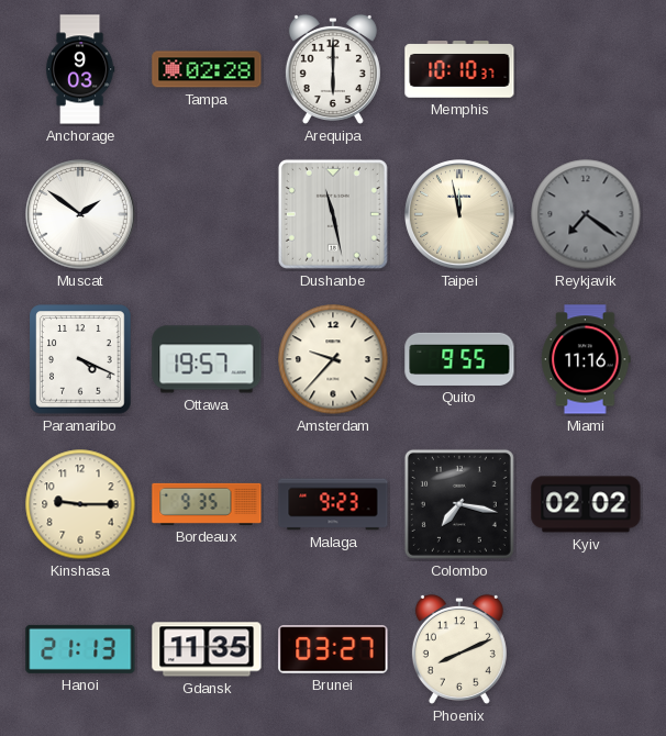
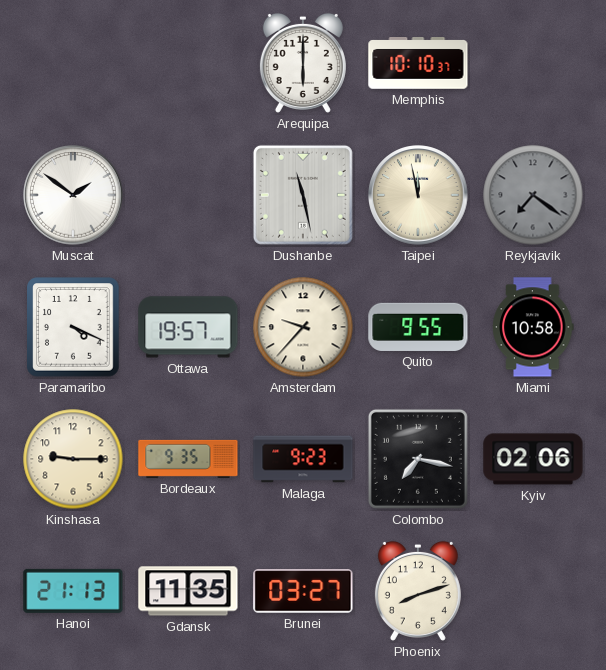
Anchorage: 9:03 -> none (80, 69)
Tampa: 02:28 -> none (207, 69)
Miami: 11:16 -> 10:58 (533, 327)
Kyiv: 02:02 -> 02:06 (533, 459)
Phoenix: 8:11 -> 8:12 (418, 591)
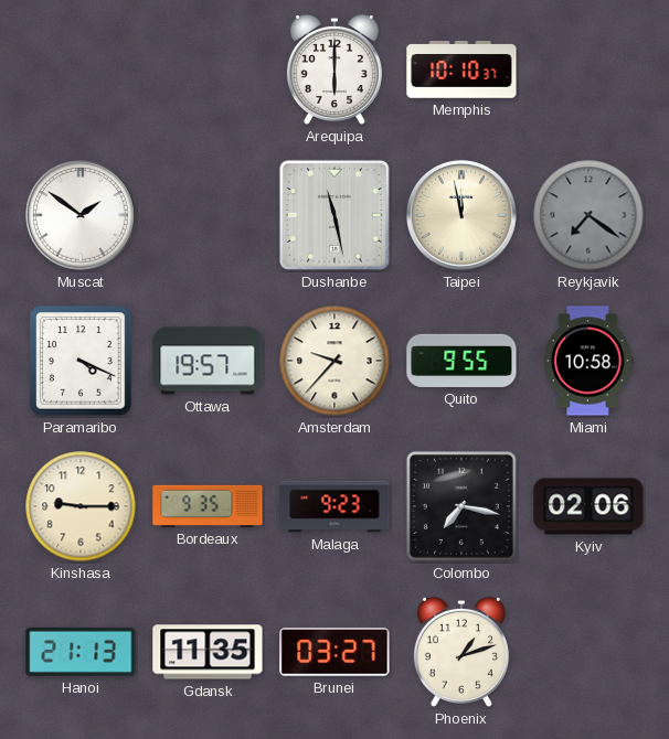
Phoenix: 8:12 -> 1:12 (461, 652)
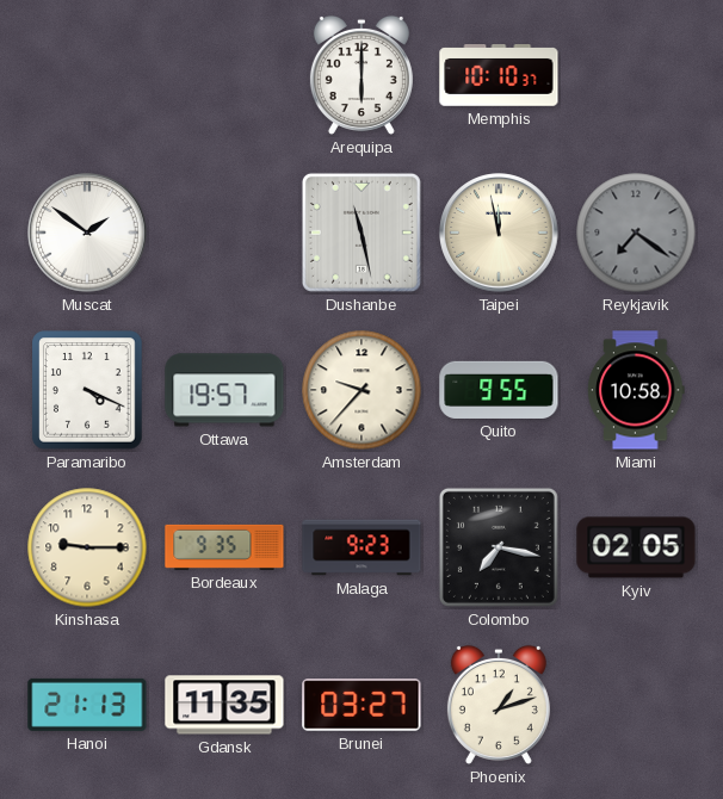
Kyiv: 02:06 -> 02:05 (636, 547)
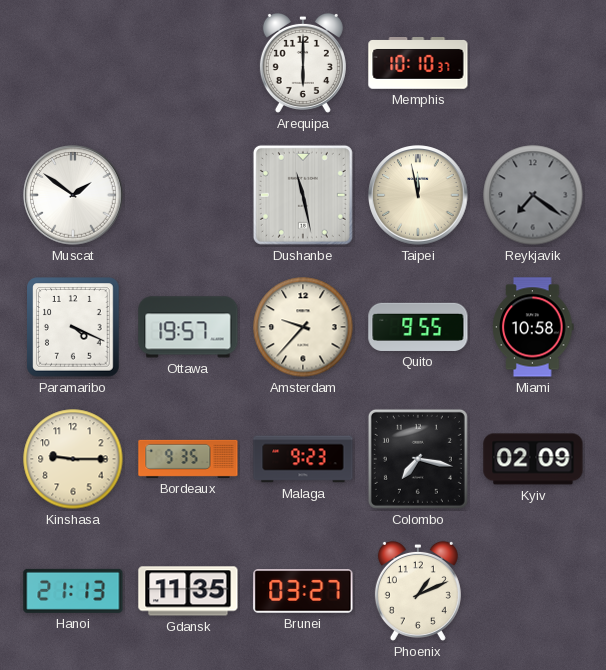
Kyiv: 02:05 -> 02:09 (533, 459)
Phoenix: 1:12 -> 1:11 (418, 591)
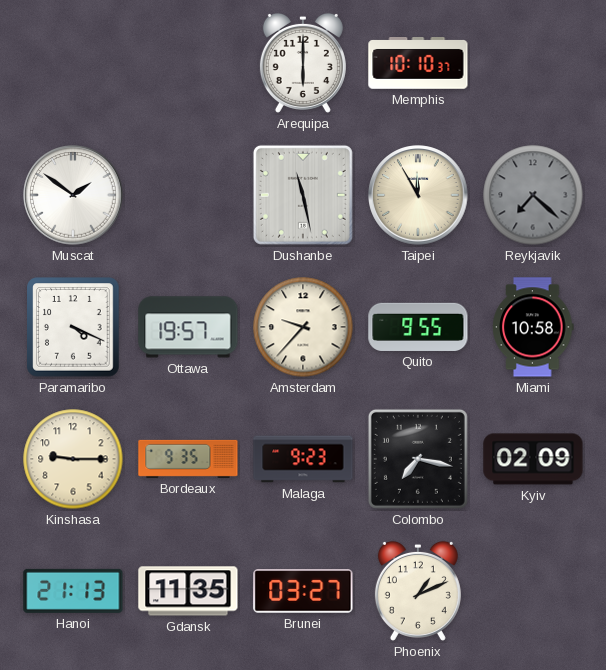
Taipei: 11:58 -> 11:55 (418, 195)
Reykjavik: 7:21 -> 7:22 (533, 195)
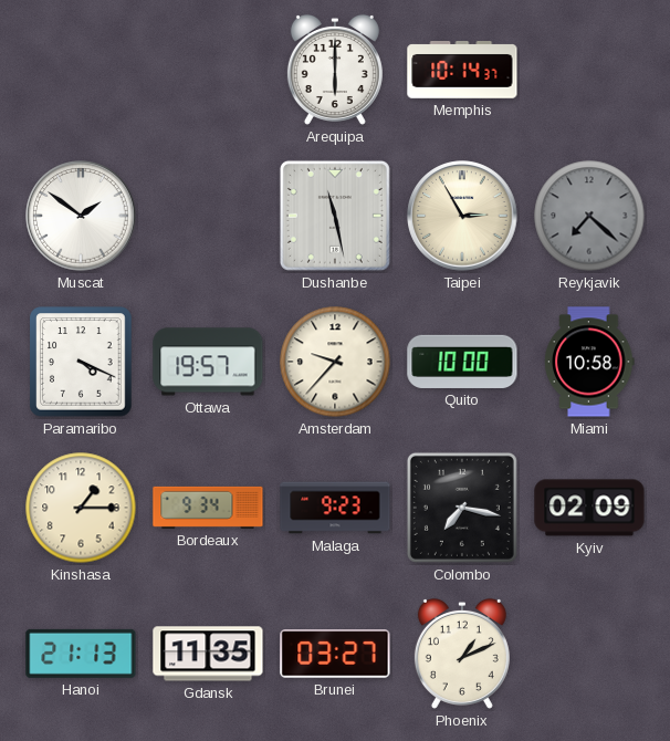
Memphis: 10:10 -> 10:14 (462, 71)
Taipei: 11:55 -> 2:55 (462, 216)
Quito: 9:55 -> 10:00 (462, 362)
Kinshasa: 9:15 -> 1:15 (81, 508)
Bordeaux: 9:35 -> 9:34 (208, 508)
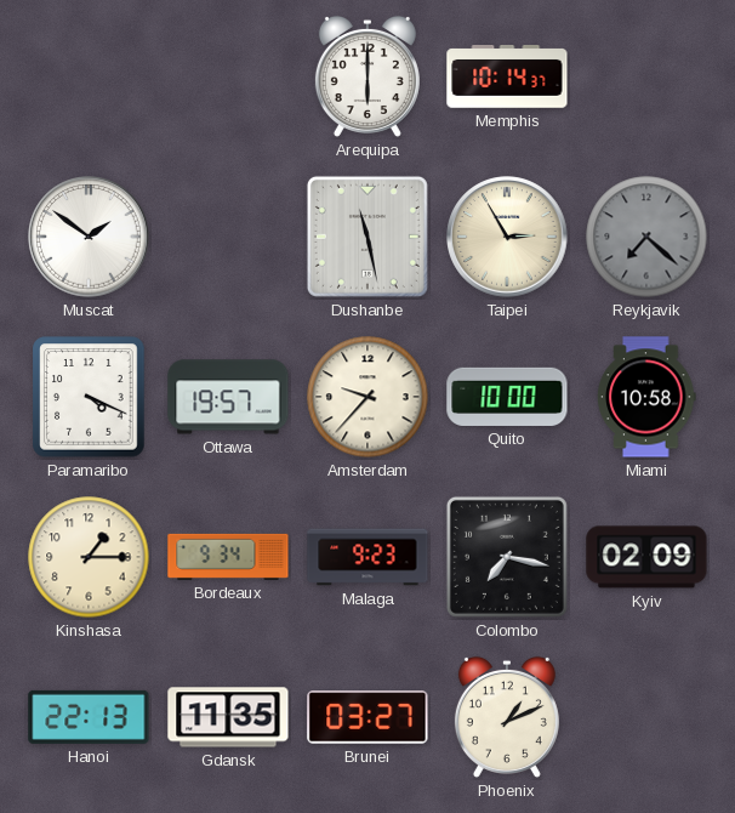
Hanoi: 21:13 -> 22:13 (89, 717)
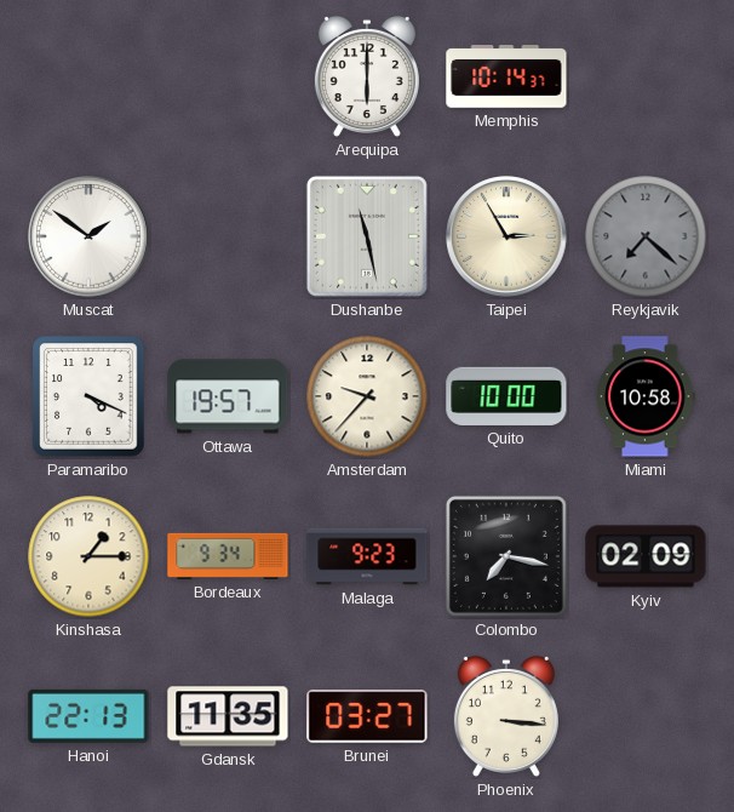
Phoenix: 1:11 -> 3:16 (506, 716)
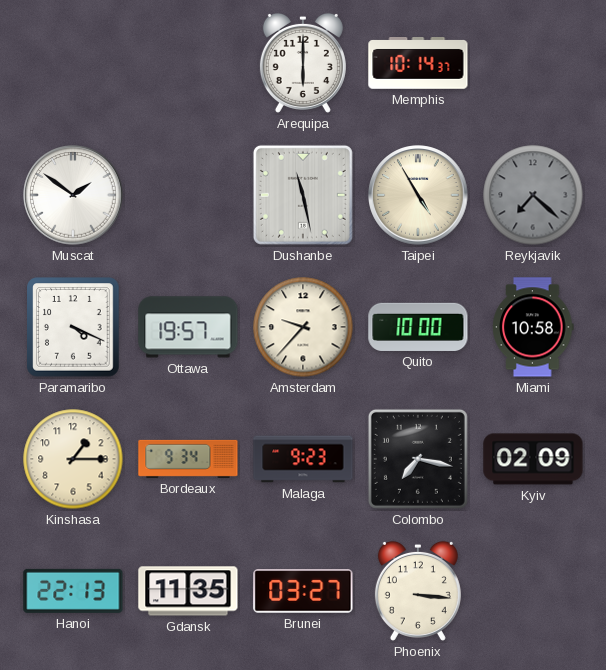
Taipei: 2:55 -> 4:55 (418, 195)
